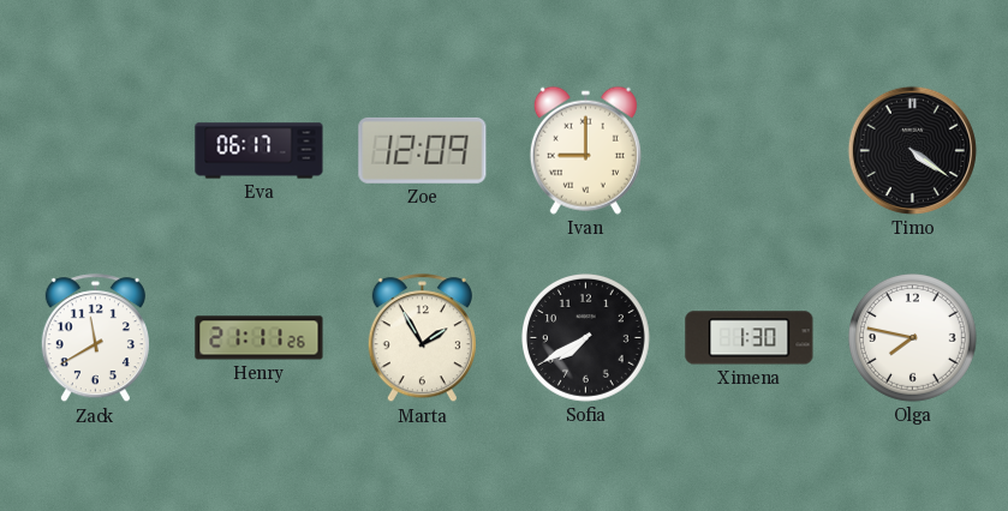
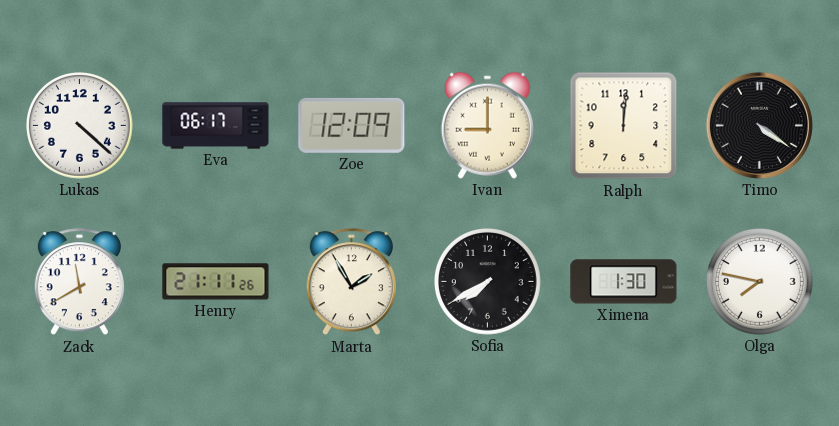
Lukas: none -> 4:22 (80, 126)
Ralph: none -> 12:01 (624, 126)
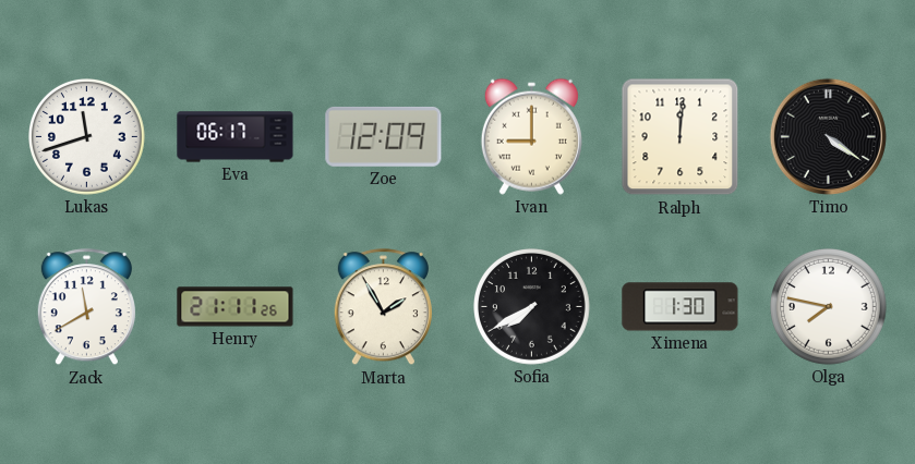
Lukas: 4:22 -> 11:42 (87, 137)
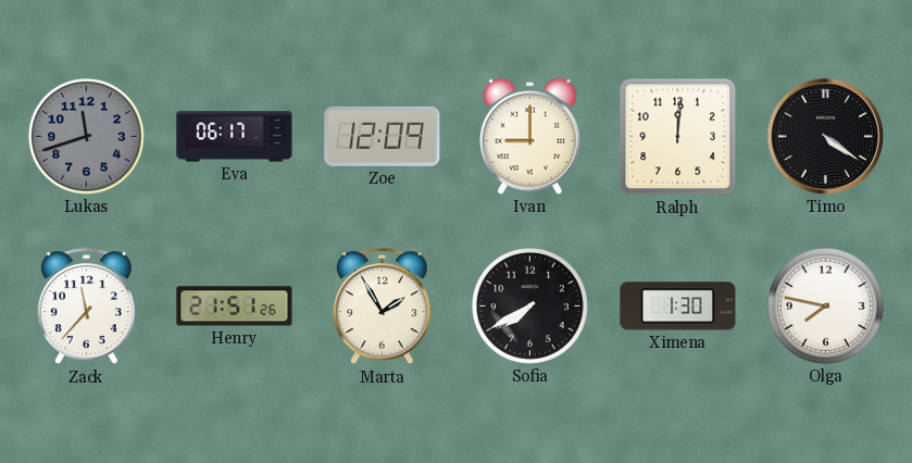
Lukas dial: white -> grey (87, 137)
Zack: 11:40 -> 11:37 (86, 306)
Henry: 21:11 -> 21:51 (235, 306)
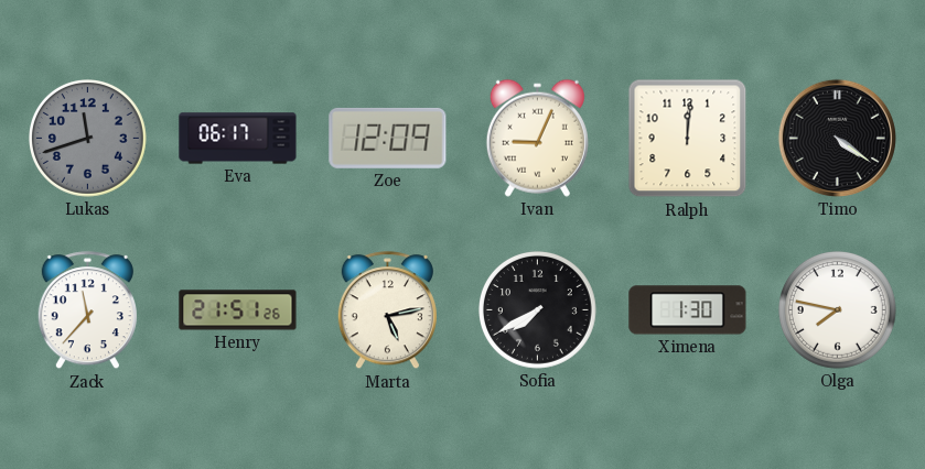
Ivan: 9:00 -> 9:04 (537, 138)
Marta: 1:55 -> 5:13 (387, 310)
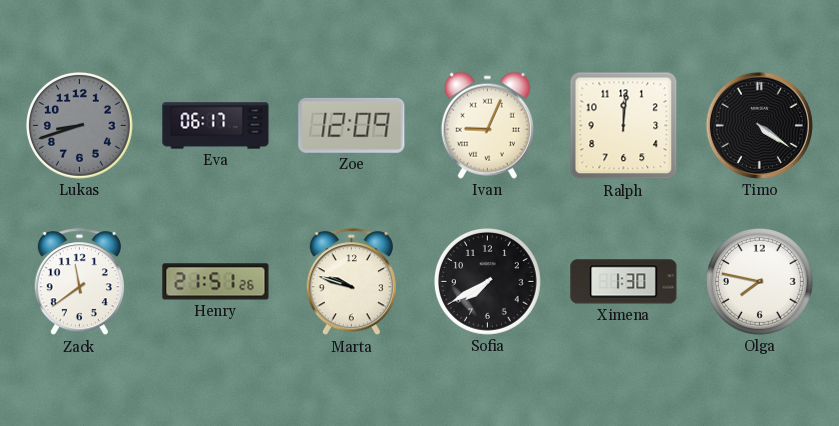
Lukas: 11:42 -> 8:42 (80, 126)
Zack: 11:37 -> 11:39 (79, 282)
Marta: 5:13 -> 9:48 (351, 282)
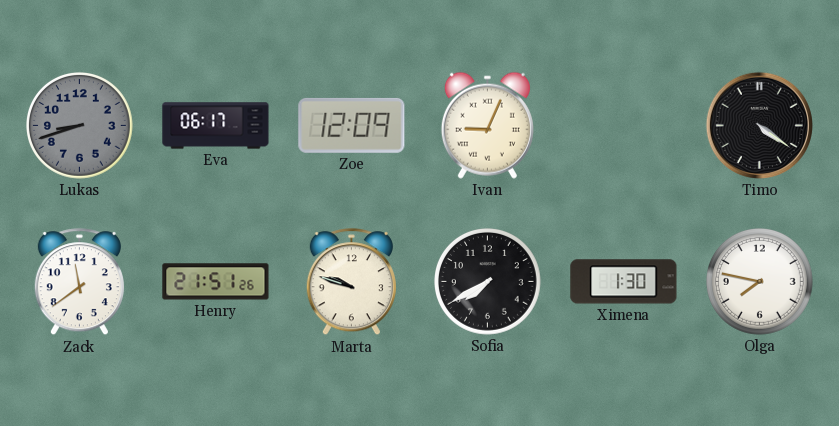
Ralph: 12:01 -> none (624, 126)
